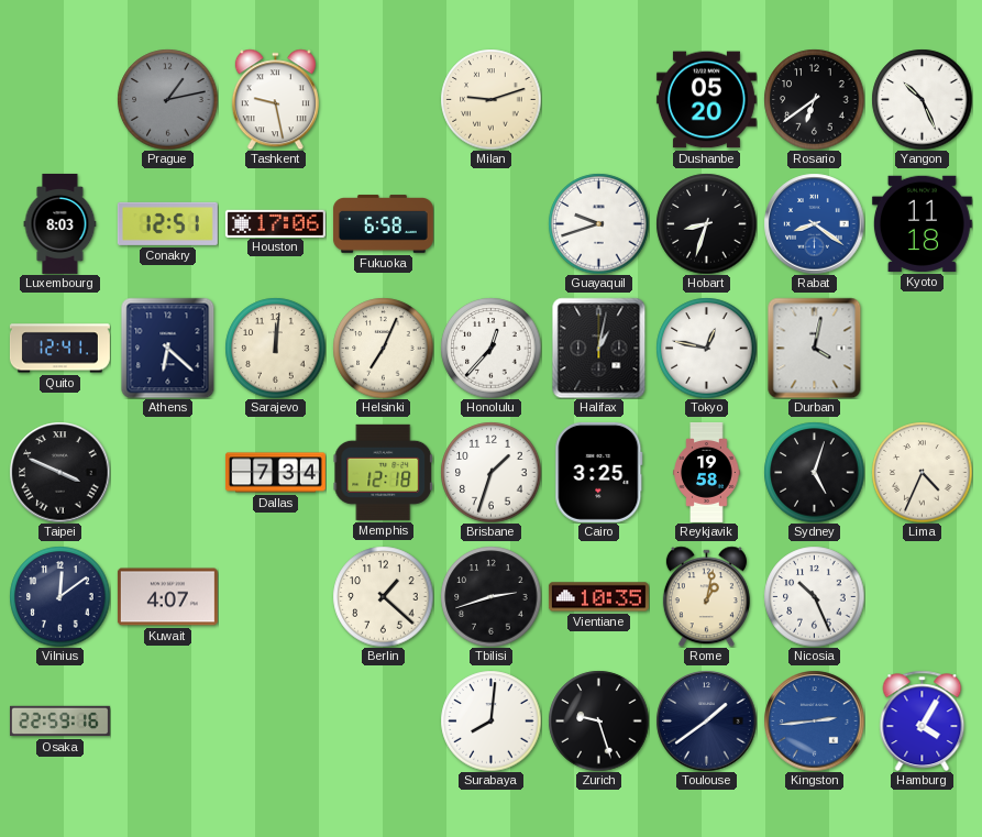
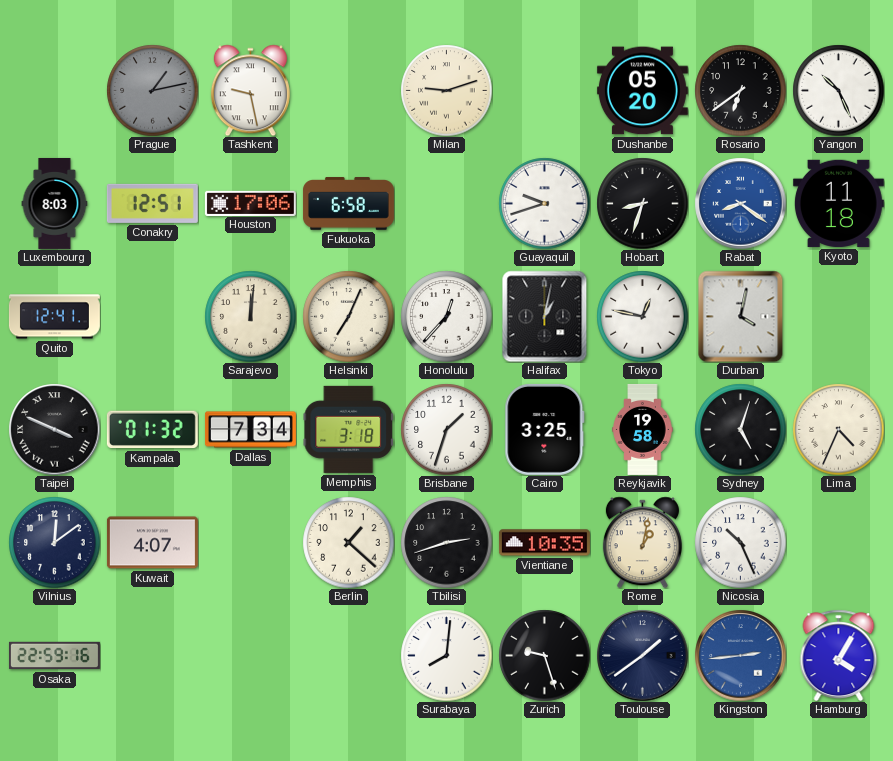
Athens: 6:22 -> none (168, 348)
Kampala: none -> 01:32 (152, 430)
Memphis: 12:18 -> 3:18 (348, 429)
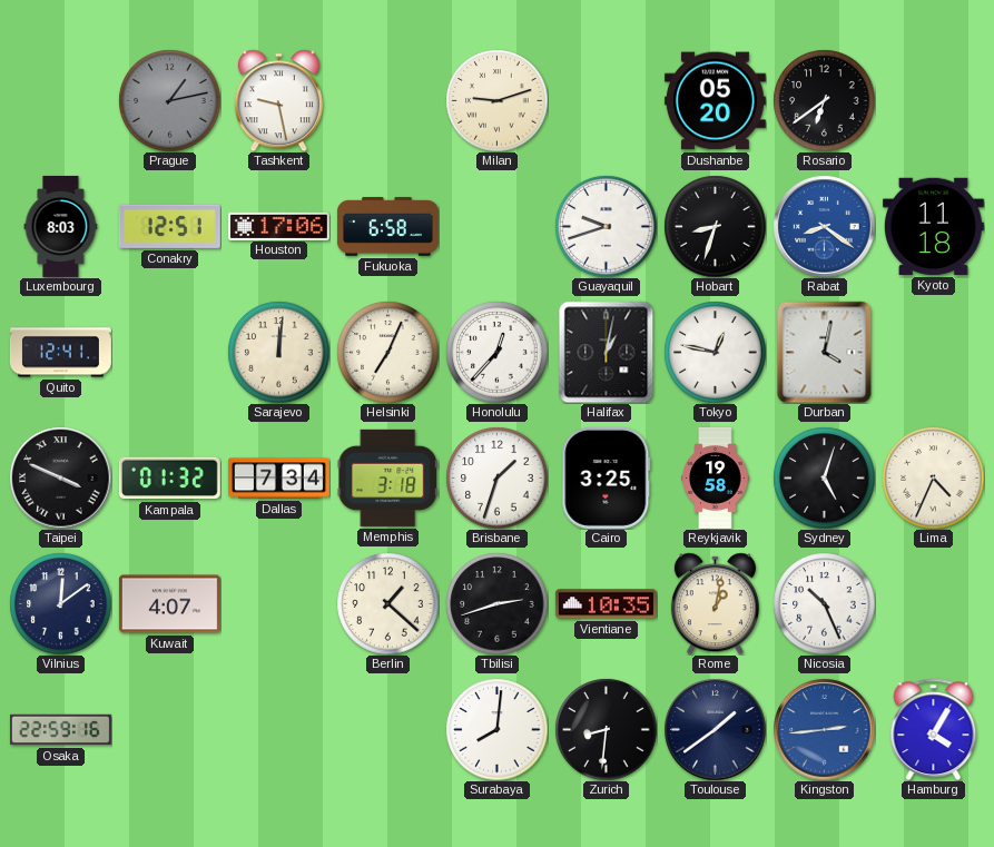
Yangon: 10:26 -> none (838, 90)
Zurich: 9:27 -> 8:31 (606, 729)
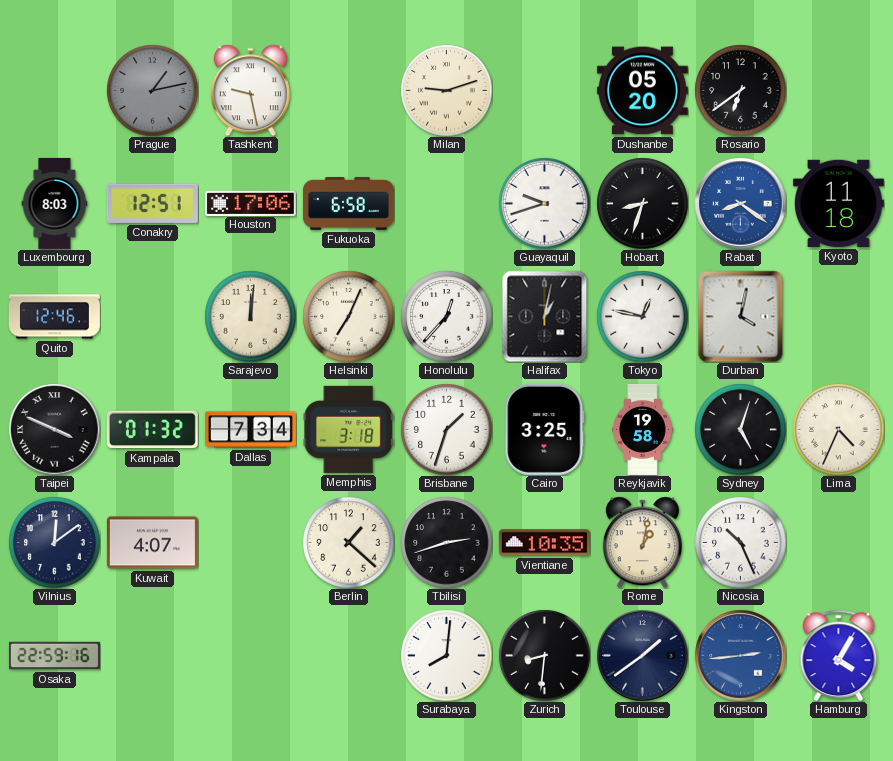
Quito: 12:41 -> 12:46 (54, 317)
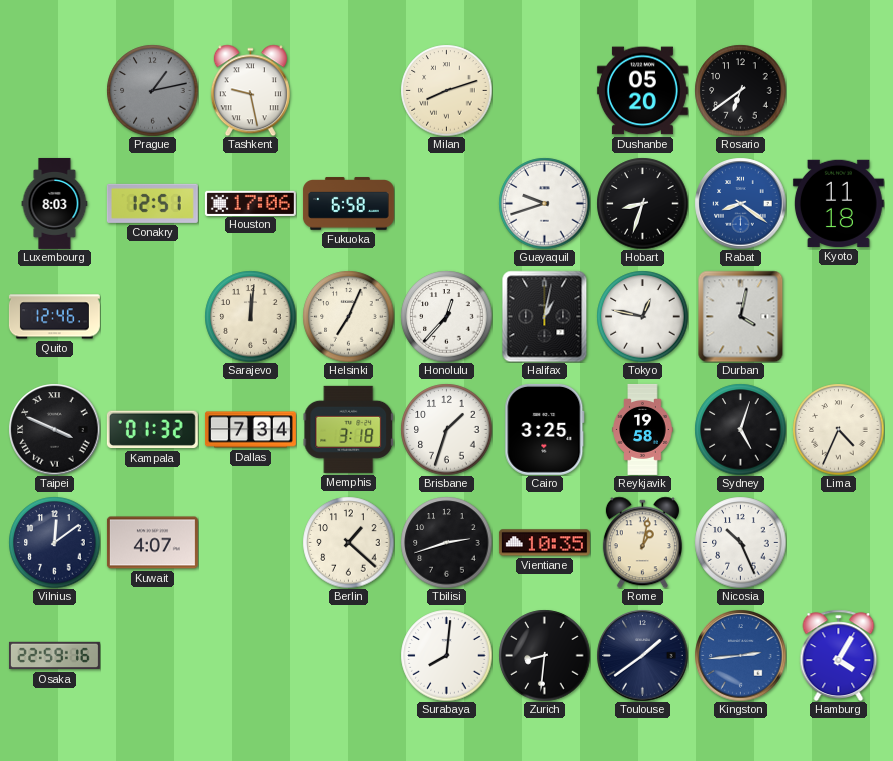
Milan: 9:12 -> 8:12 (446, 90)
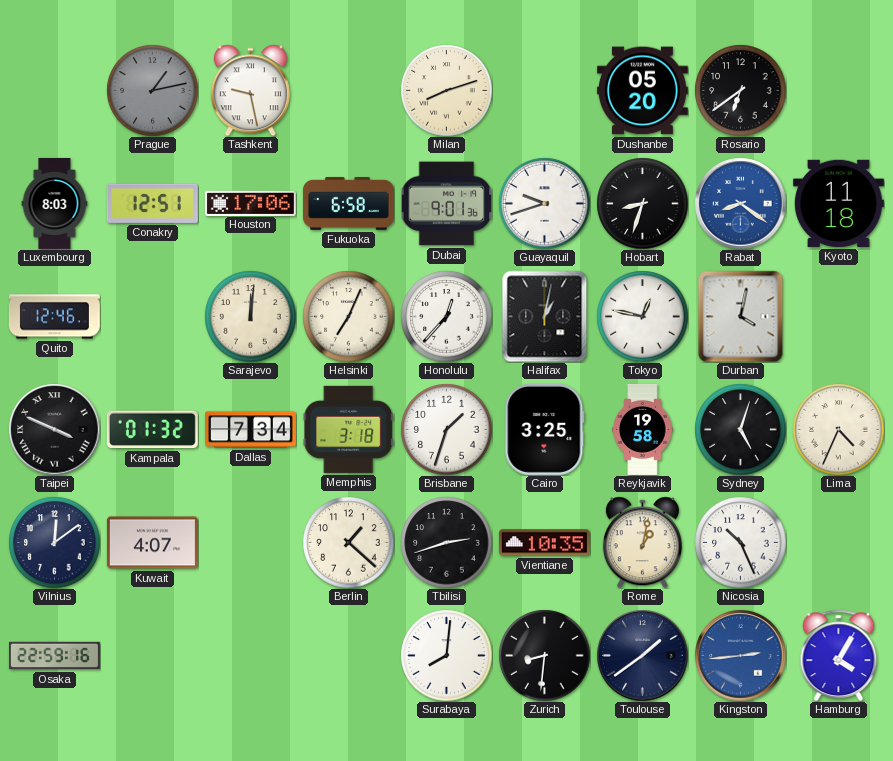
Dubai: none -> 9:01 (446, 204)
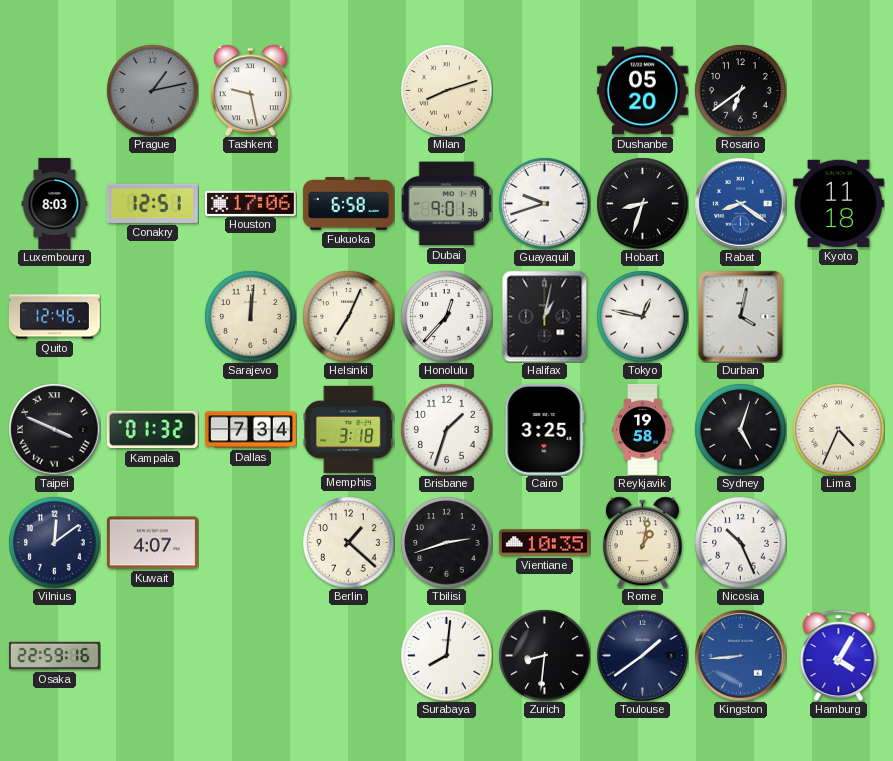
Kingston: 2:44 -> 8:44 (740, 655)
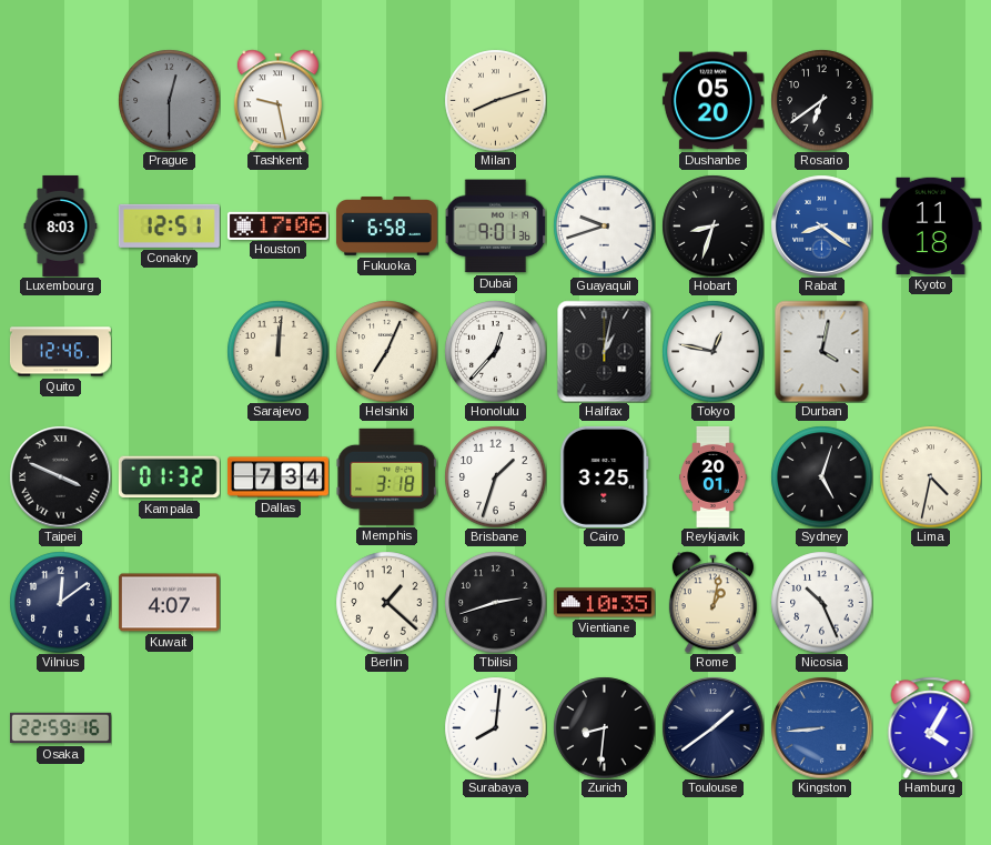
Prague: 1:13 -> 12:30 (169, 100)
Reykjavik: 19:58 -> 20:01 (714, 476)
Lima: 4:34 -> 4:32 (930, 476)
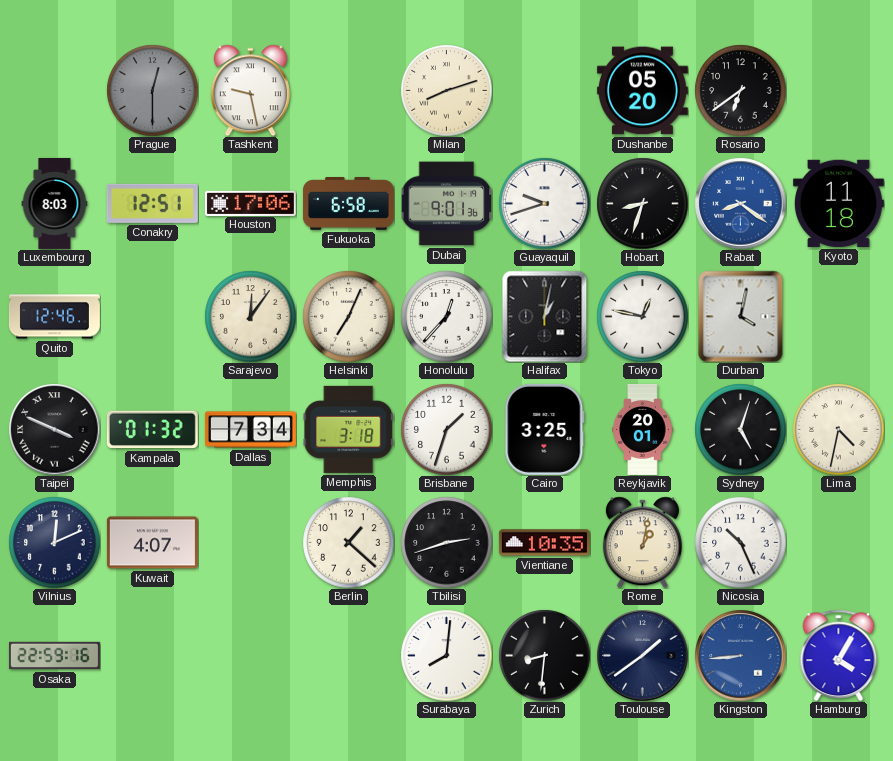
Sarajevo: 12:01 -> 12:06 (250, 316)
Vilnius: 12:09 -> 12:11 (54, 542)
